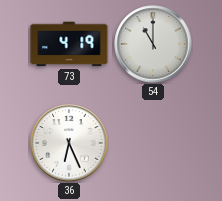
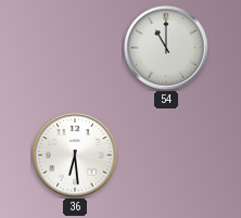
73: 4:19 -> none (69, 44)
36: 6:26 -> 6:29 (75, 155)
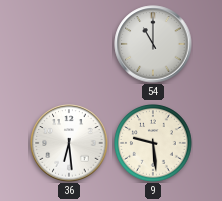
9: none -> 9:29 (153, 143)
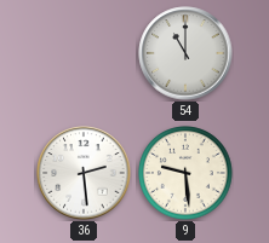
36: 6:29 -> 2:29 (84, 173)
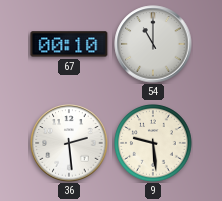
67: none -> 00:10 (69, 44)
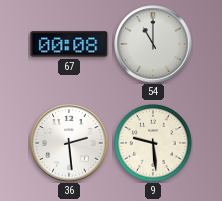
67: 00:10 -> 00:08 (69, 44)
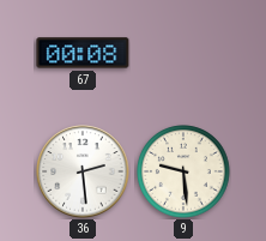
54: 11:00 -> none (153, 44)
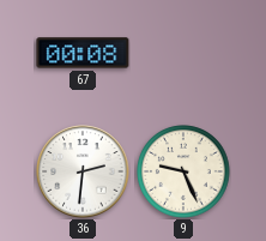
36: 2:29 -> 2:31 (83, 171)
9: 9:29 -> 9:26 (183, 171)
